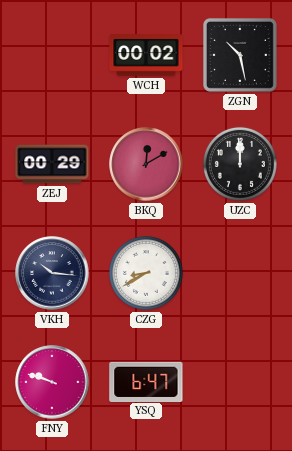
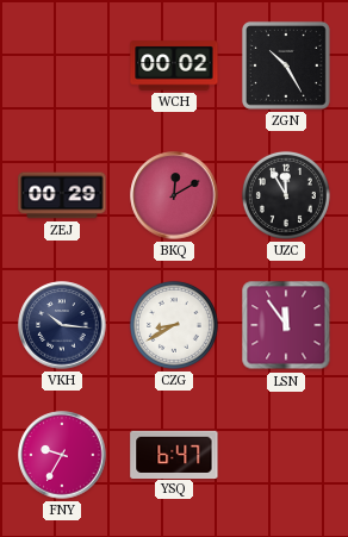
ZGN: 10:28 -> 10:25 (286, 65)
UZC: 12:00 -> 11:55 (286, 195)
LSN: none -> 11:54 (286, 325)
FNY: 9:48 -> 9:35 (62, 455)
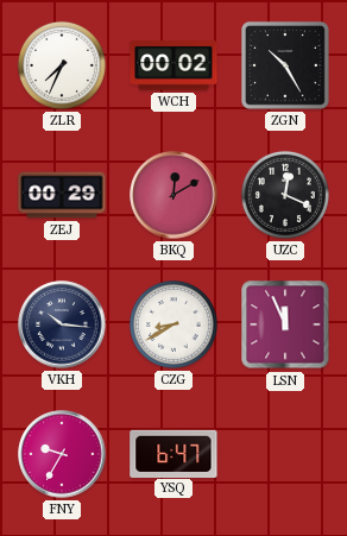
ZLR: none -> 7:34 (62, 65)
UZC: 11:55 -> 12:19 (285, 195)
LSN: 11:54 -> 11:56 (285, 324)
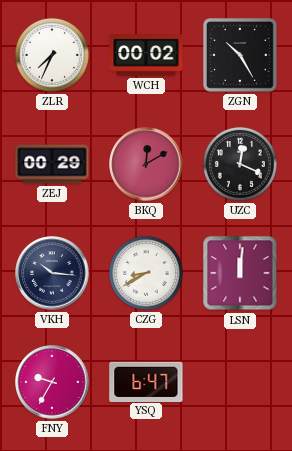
LSN: 11:56 -> 12:01 (240, 273)
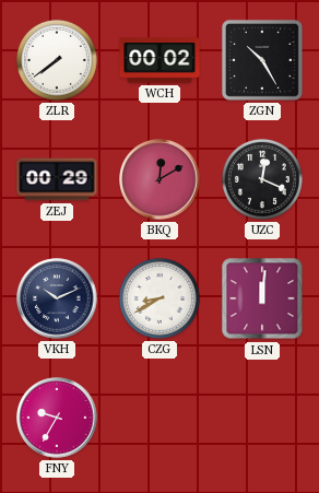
ZLR: 7:34 -> 7:39 (57, 60)
VKH: 10:16 -> 10:11 (57, 298)
YSQ: 6:47 -> none (146, 381)
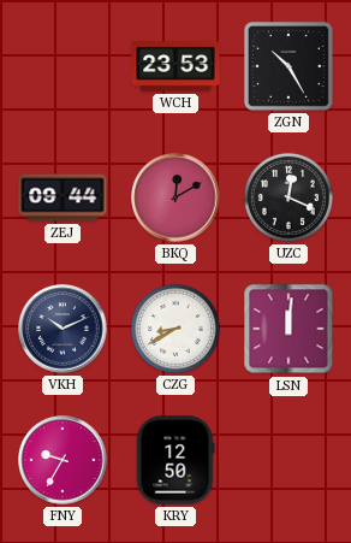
ZLR: 7:39 -> none (57, 60)
WCH: 00:02 -> 23:53 (175, 66)
ZEJ: 00:29 -> 09:44 (63, 197)
KRY: none -> 12:50 (175, 460)
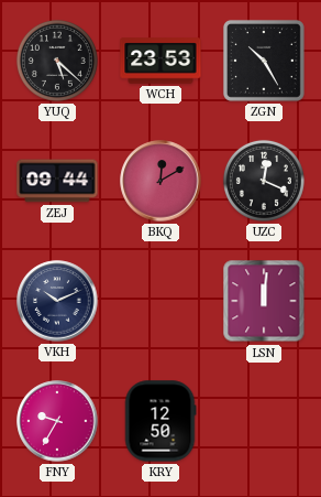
YUQ: none -> 5:22 (57, 61)
CZG: 8:40 -> none (175, 329)
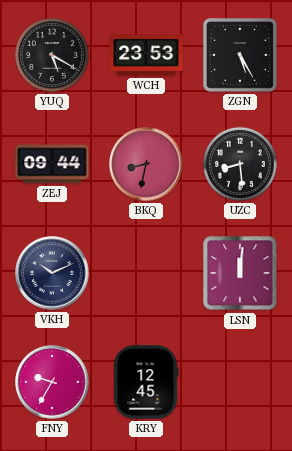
YUQ: 5:22 -> 5:20 (52, 55)
ZGN: 10:25 -> 5:25 (240, 55)
BKQ: 12:10 -> 8:32 (146, 164)
UZC: 12:19 -> 8:29 (240, 164)
KRY: 12:50 -> 12:45 (146, 382)
